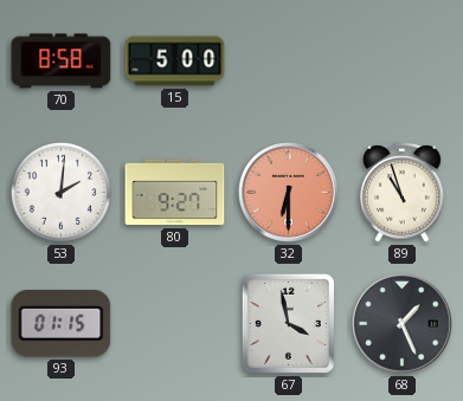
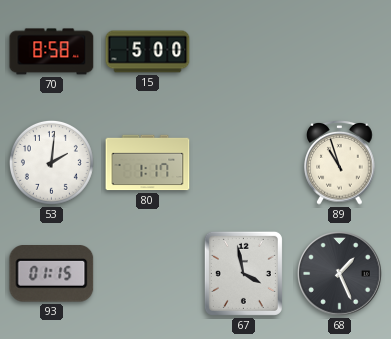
80: 9:27 -> 1:17 (148, 163)
32: 6:30 -> none (289, 193)
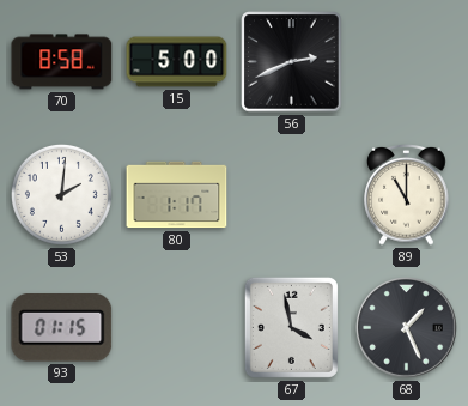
56: none -> 2:41 (292, 62)
89: 10:57 -> 11:00 (407, 194)
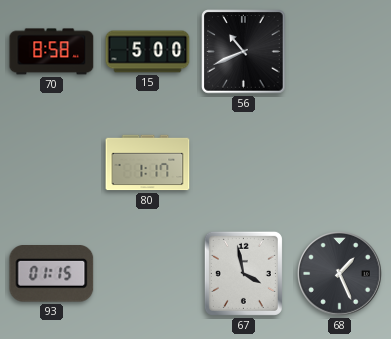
56: 2:41 -> 10:41 (244, 52)
53: 2:01 -> none (61, 194)
89: 11:00 -> none (407, 194)
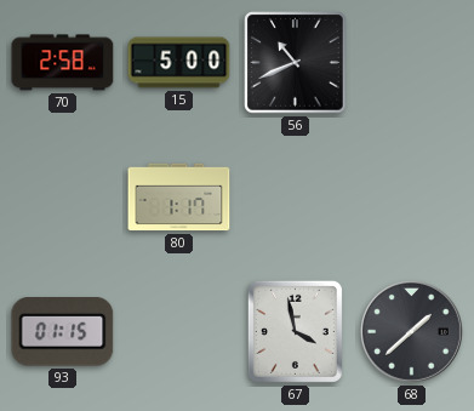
70: 8:58 -> 2:58 (63, 63)
68: 1:26 -> 1:38 (412, 332)
